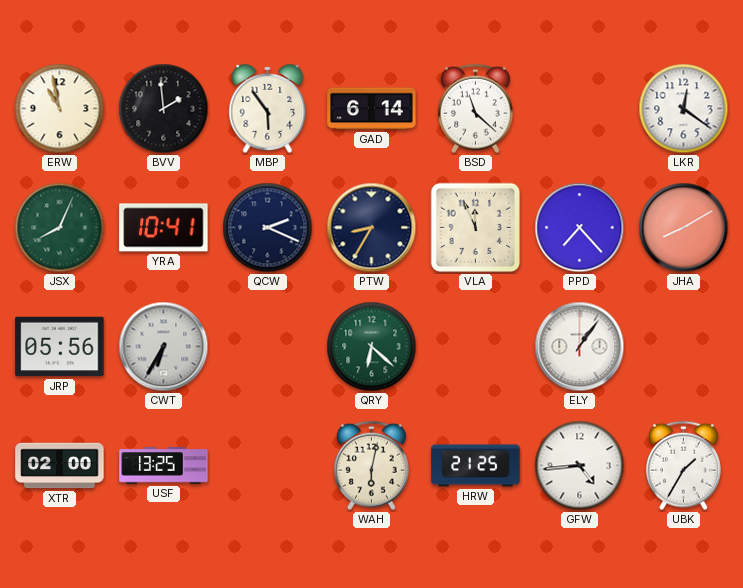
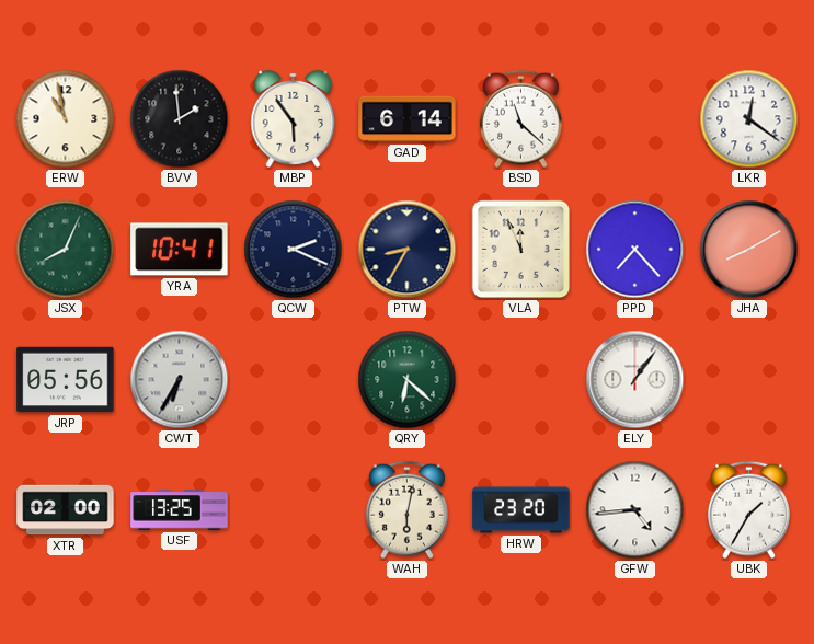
HRW: 21:25 -> 23:20 (521, 510)
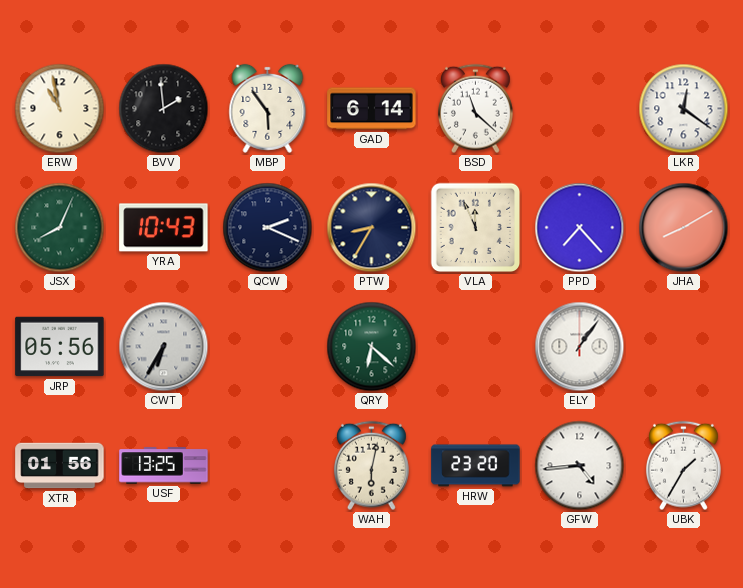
YRA: 10:41 -> 10:43 (164, 228)
XTR: 02:00 -> 01:56 (60, 466)
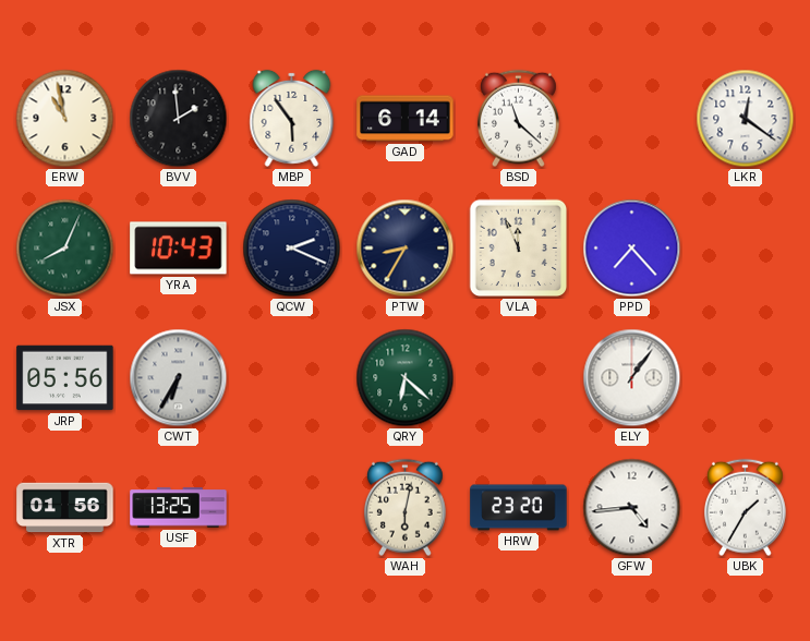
JHA: 8:10 -> none (684, 228)
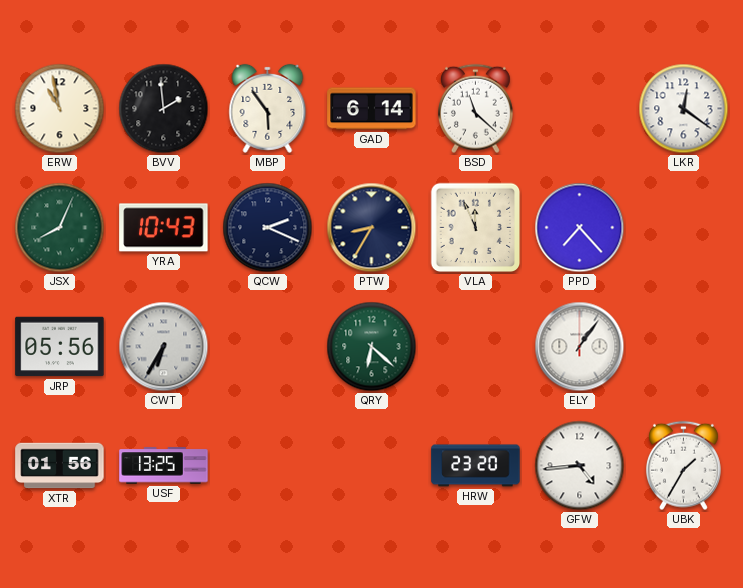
WAH: 6:02 -> none (404, 508)
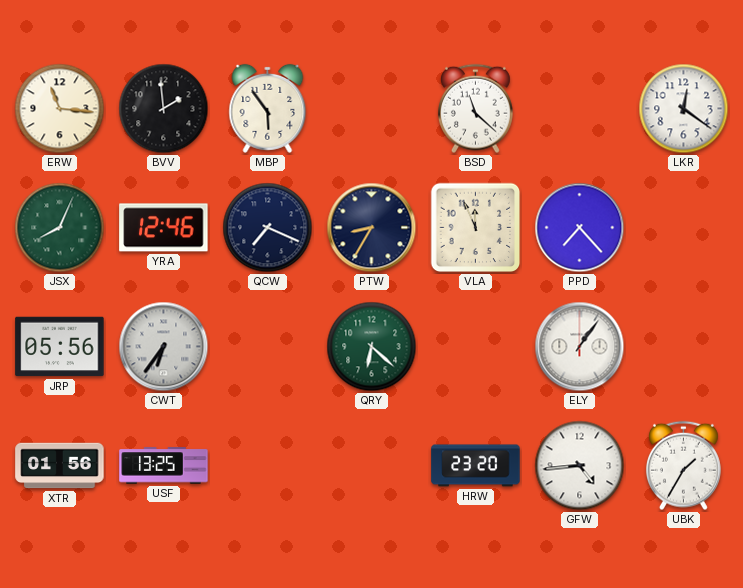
ERW: 10:58 -> 11:16 (60, 109)
GAD: 6:14 -> none (372, 109)
YRA: 10:43 -> 12:46 (164, 228)
QCW: 2:19 -> 7:19 (268, 228)
CWT: 6:35 -> 6:36 (164, 347)
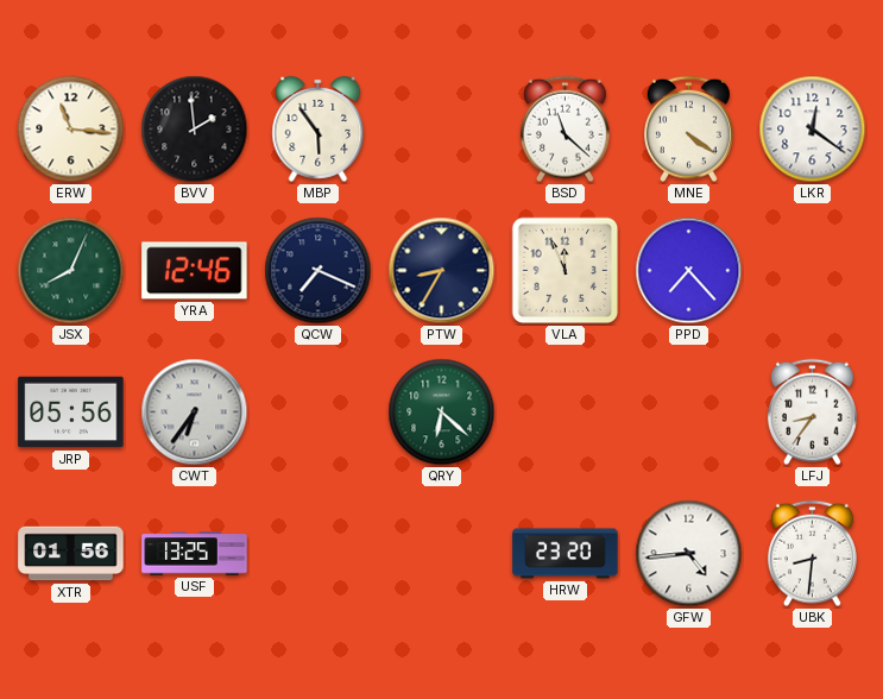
MNE: none -> 4:21 (688, 130)
ELY: 1:06 -> none (580, 347)
LFJ: none -> 8:36 (812, 413)
UBK: 1:35 -> 8:31 (812, 554)
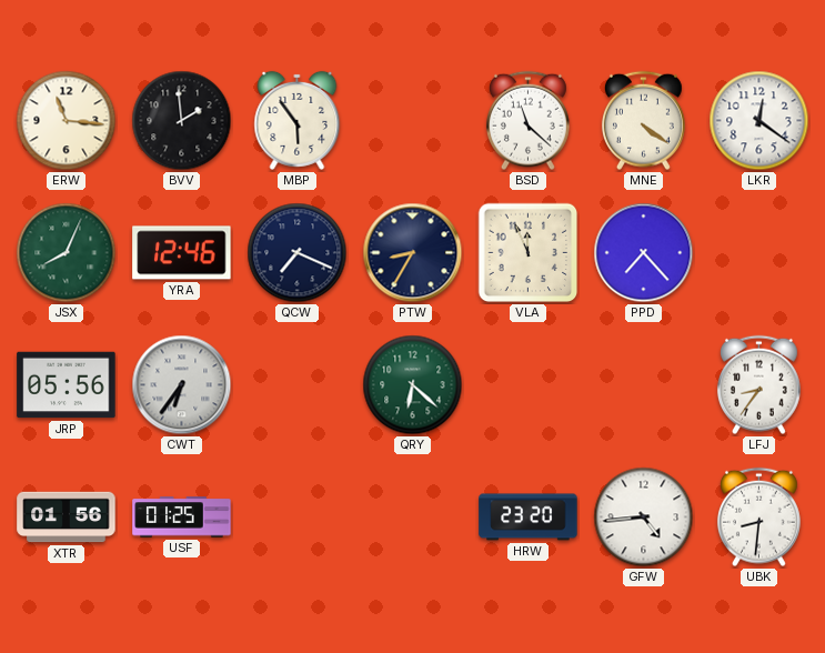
USF: 13:25 -> 01:25 (182, 518)
